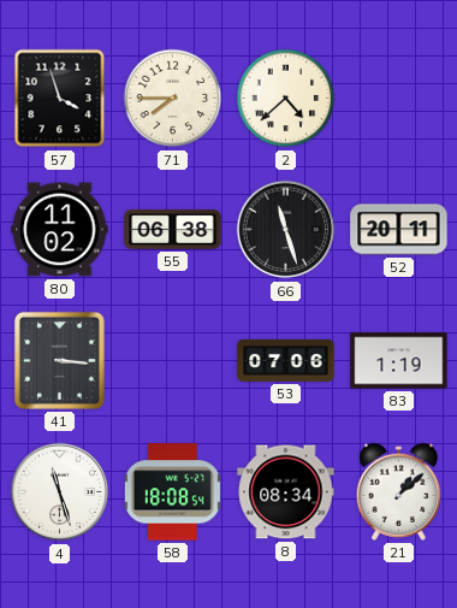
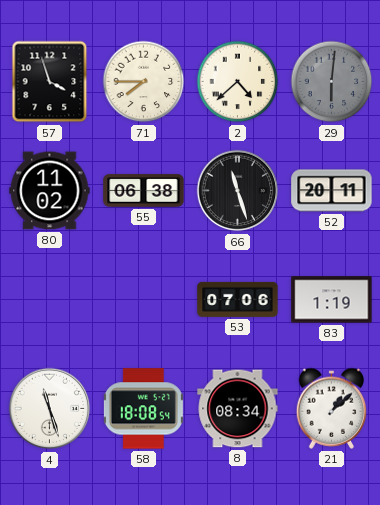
29: none -> 6:01 (332, 82)
41: 3:16 -> none (59, 360)
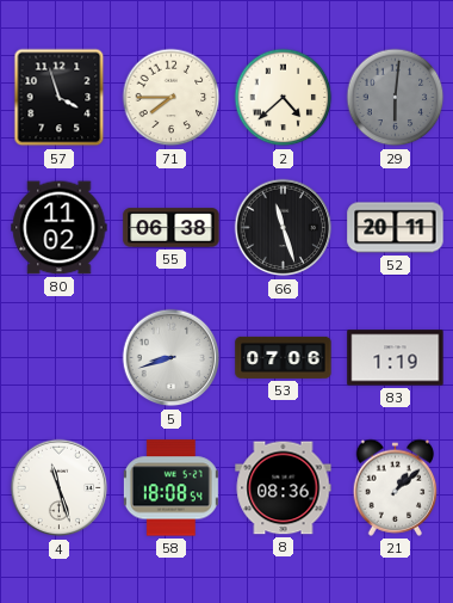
5: none -> 8:42 (172, 358)
8: 08:34 -> 08:36 (284, 488)
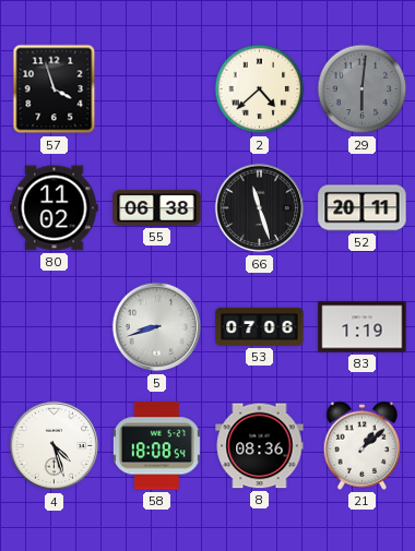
71: 7:45 -> none (172, 98)
4: 11:27 -> 4:27 (55, 446)
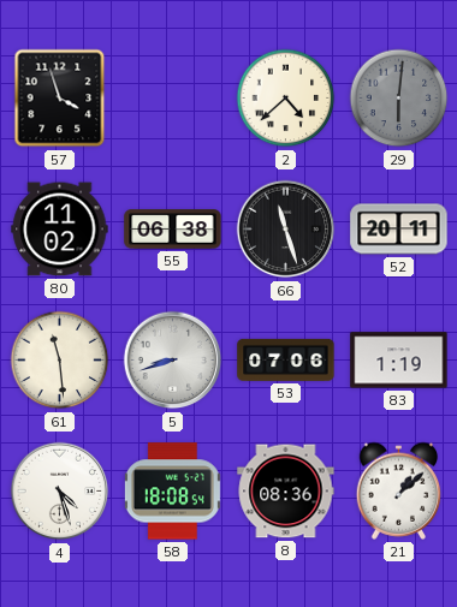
61: none -> 11:29 (60, 361)
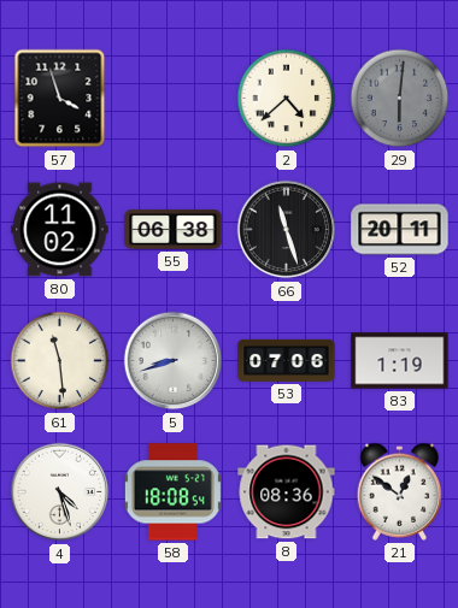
21: 1:08 -> 12:51 (400, 491)
